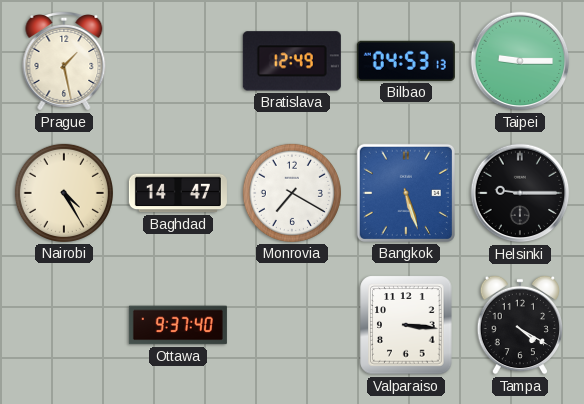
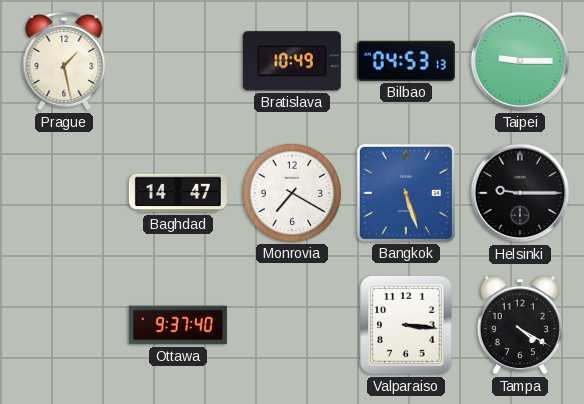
Bratislava: 12:49 -> 10:49 (292, 61)
Nairobi: 4:25 -> none (64, 193)
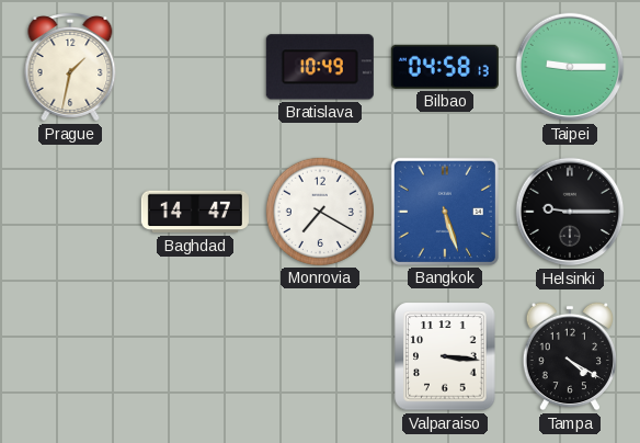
Prague: 1:28 -> 1:32 (70, 68)
Bilbao: 04:53 -> 04:58 (445, 67)
Ottawa: 9:37 -> none (178, 325)
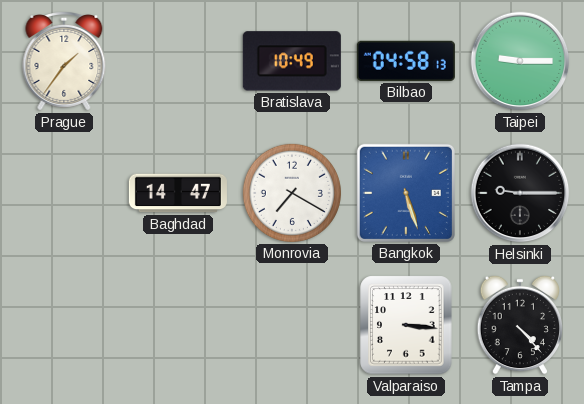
Prague: 1:32 -> 1:36 (64, 62)
Tampa: 4:20 -> 4:23 (519, 325)
